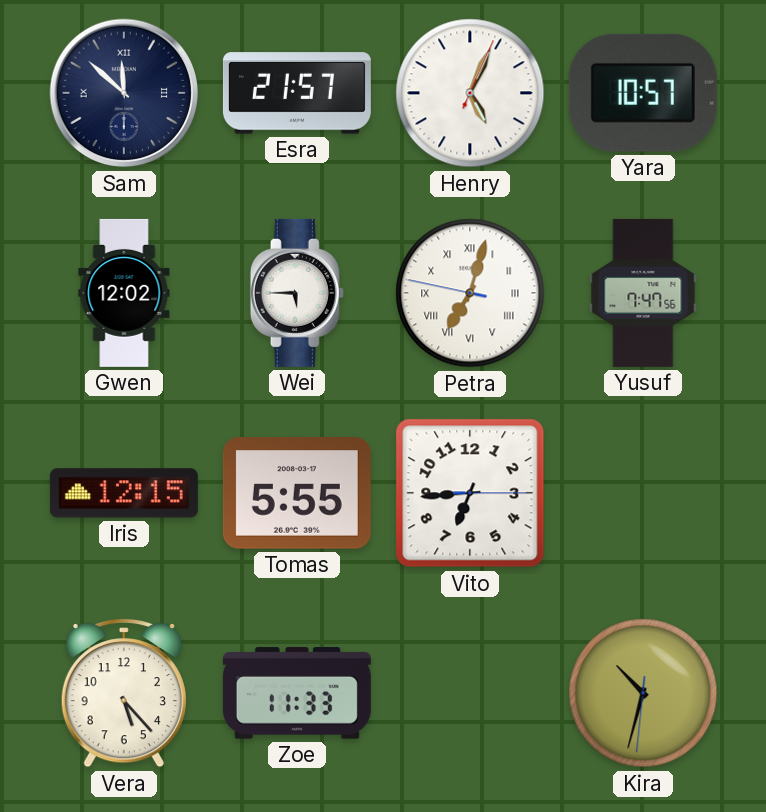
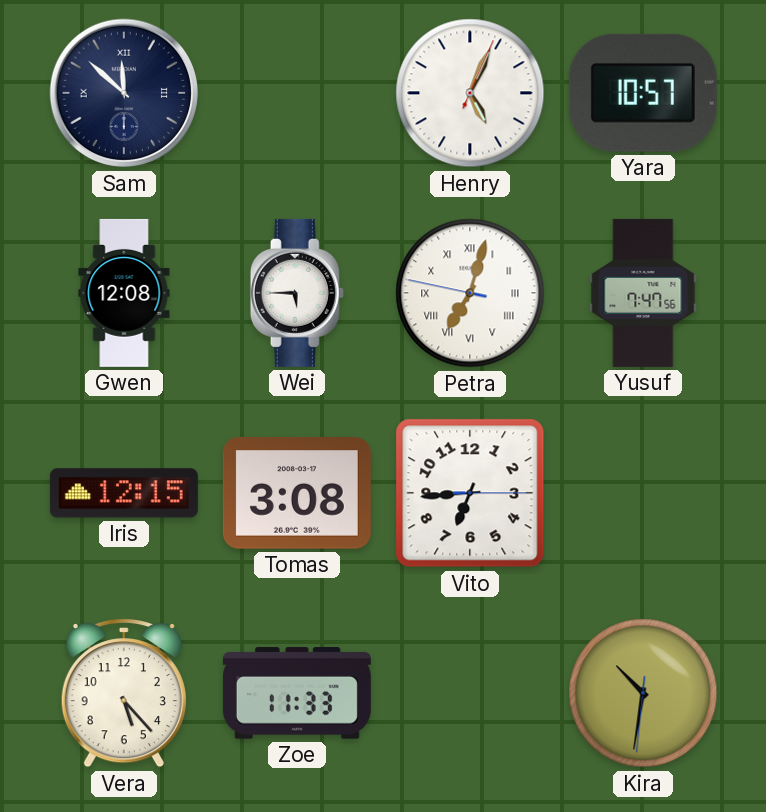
Esra: 21:57 -> none (297, 93)
Gwen: 12:02 -> 12:08 (124, 293)
Tomas: 5:55 -> 3:08 (297, 493)
Kira: 10:32 -> 10:31 (643, 693)
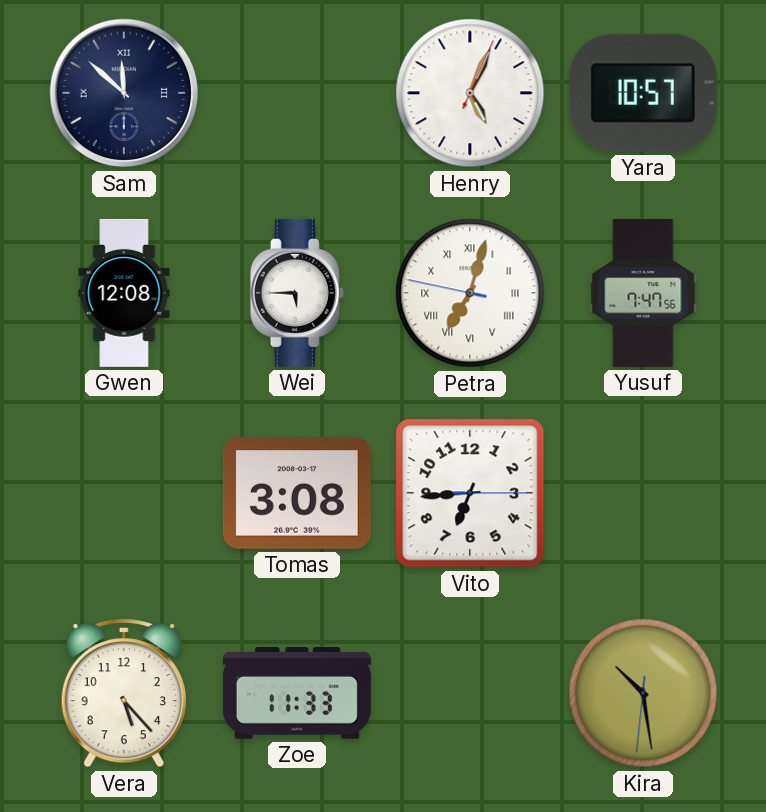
Iris: 12:15 -> none (124, 493)
Kira: 10:31 -> 10:28 (643, 693)
